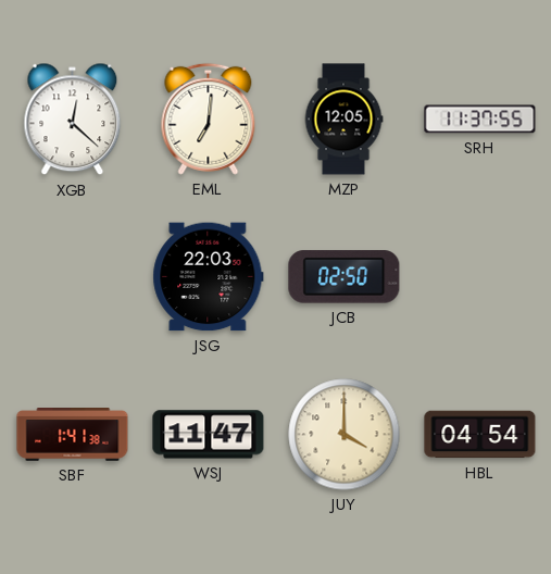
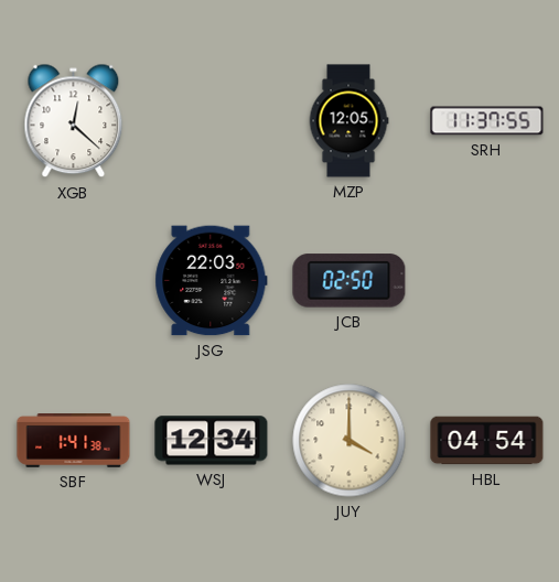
EML: 7:01 -> none (209, 118)
WSJ: 11:47 -> 12:34 (212, 441)
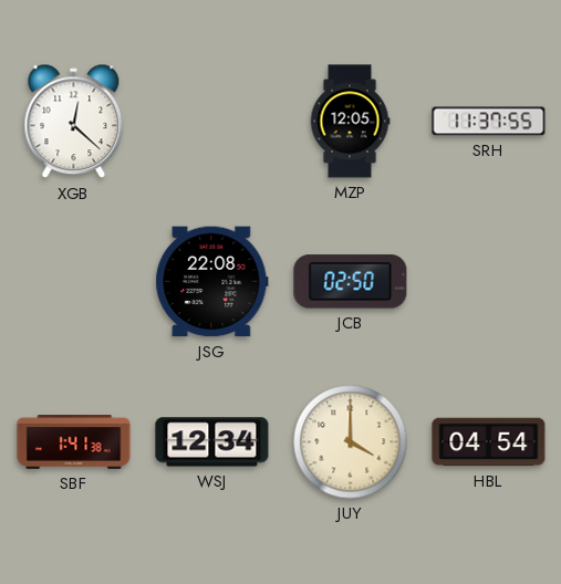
JSG: 22:03 -> 22:08 (212, 282)
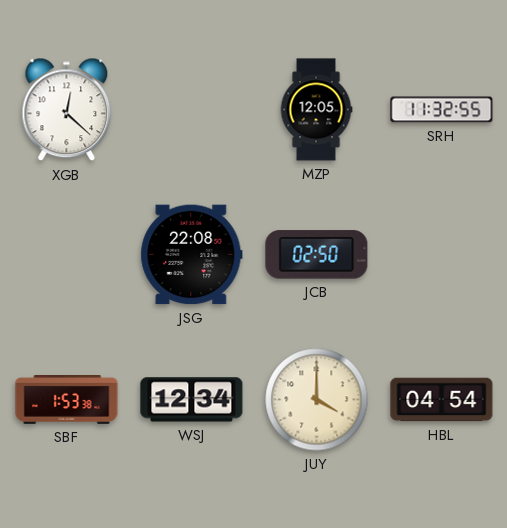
SRH: 11:37 -> 11:32 (442, 110)
SBF: 1:41 -> 1:53 (67, 400)
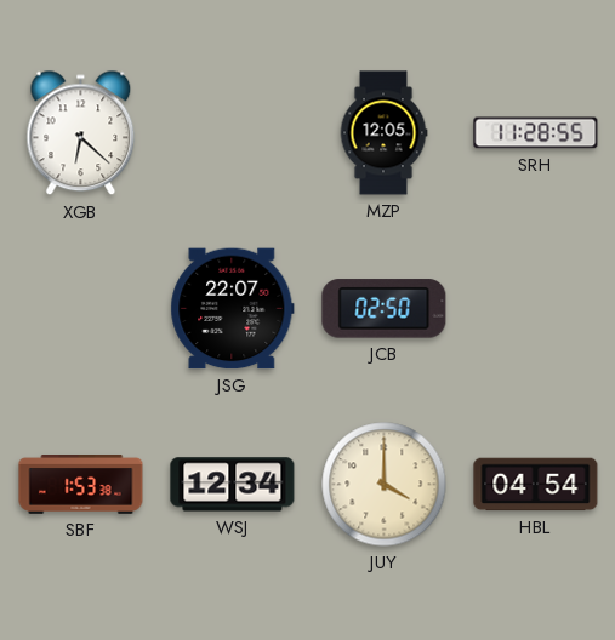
XGB: 12:22 -> 6:22 (81, 133)
SRH: 11:32 -> 11:28 (536, 133)
JSG: 22:08 -> 22:07 (233, 309)
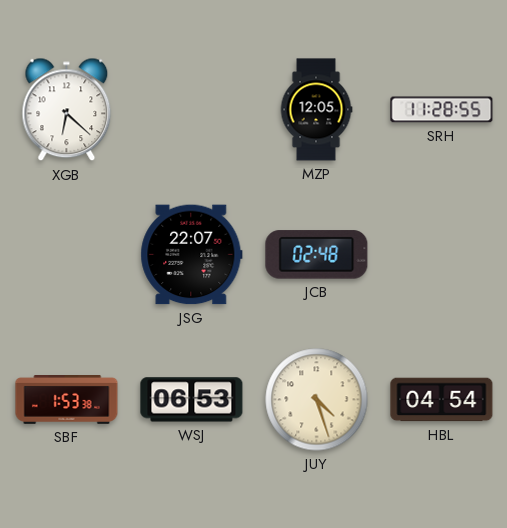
JCB: 02:50 -> 02:48 (317, 255)
WSJ: 12:34 -> 06:53 (192, 400)
JUY: 4:00 -> 4:27 (317, 400)
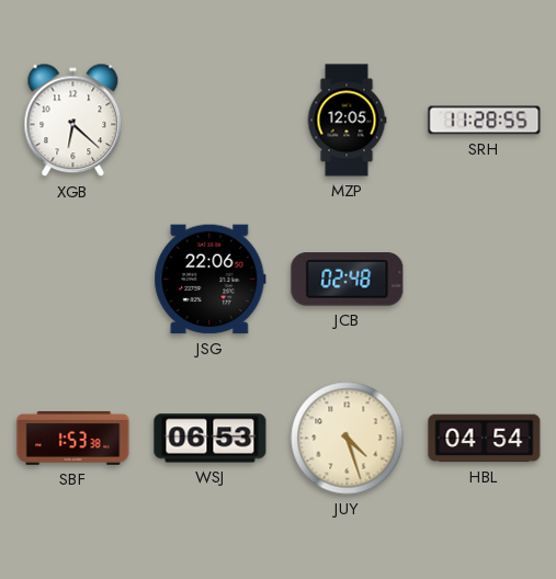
JSG: 22:07 -> 22:06 (211, 280)
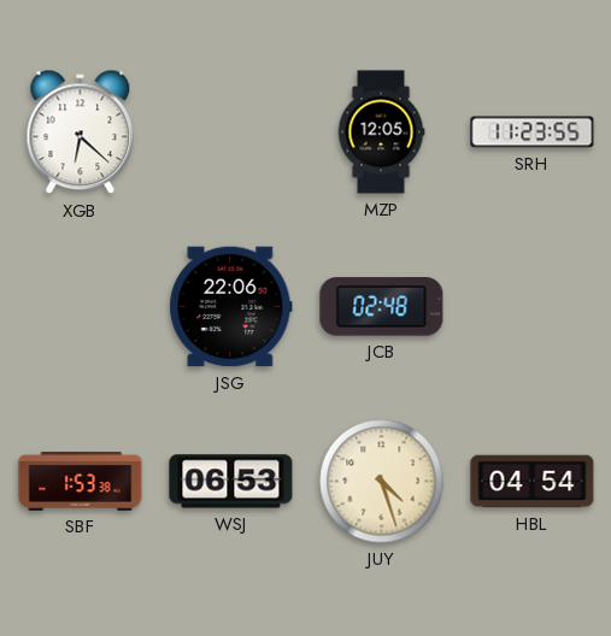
SRH: 11:28 -> 11:23 (533, 132)
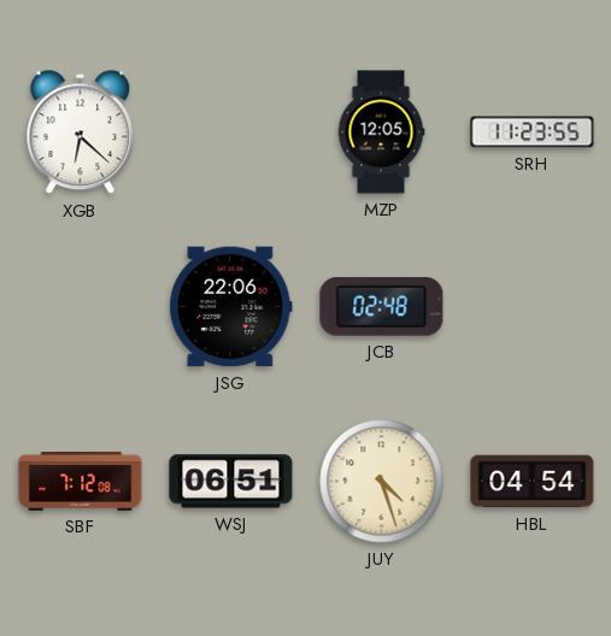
SBF: 1:53 -> 7:12 (81, 482)
WSJ: 06:53 -> 06:51 (231, 482)
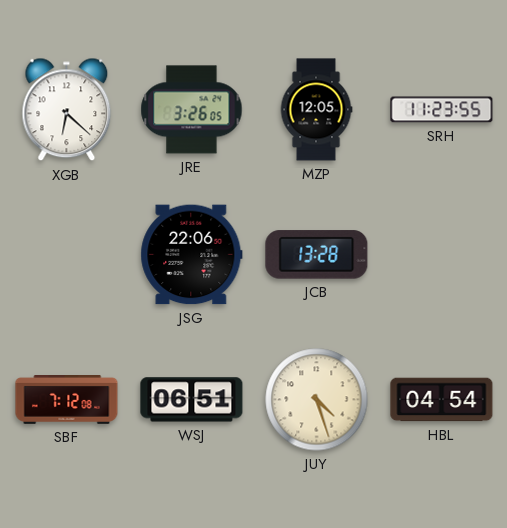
JRE: none -> 3:26 (192, 110)
JCB: 02:48 -> 13:28 (317, 255)
